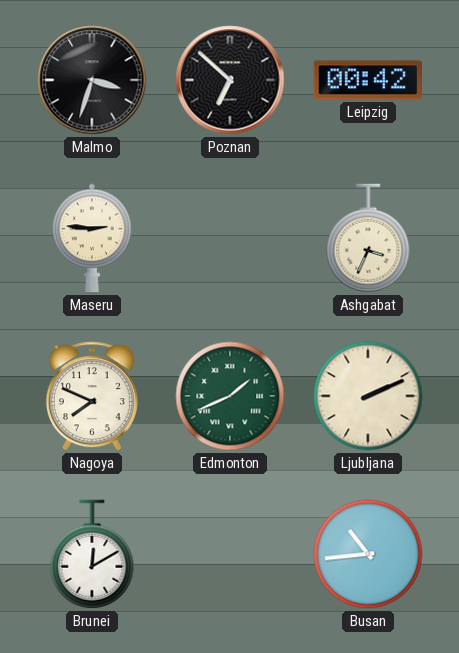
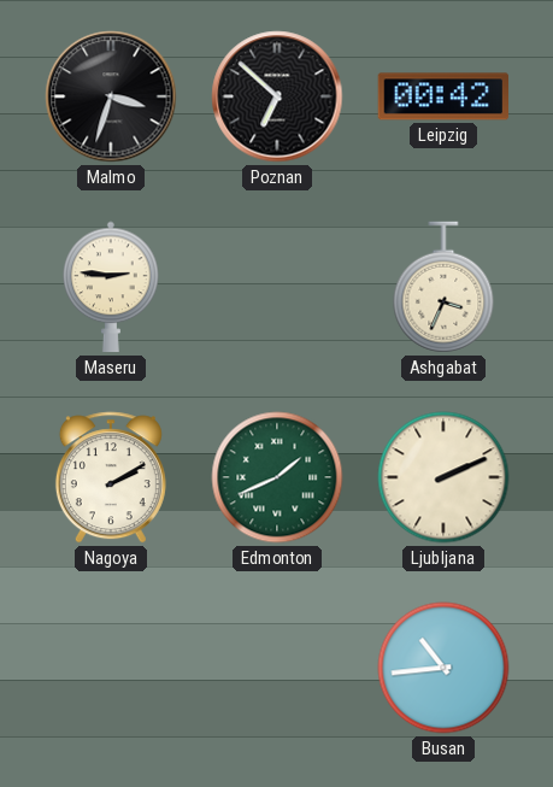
Nagoya: 7:49 -> 2:10 (111, 477)
Brunei: 12:10 -> none (92, 554)
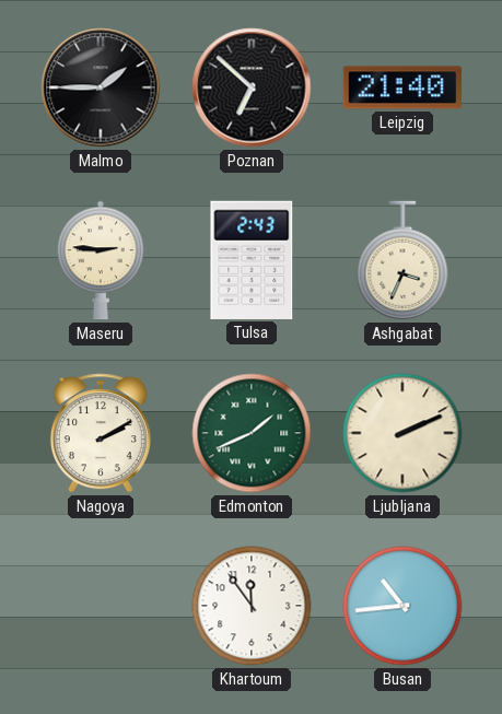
Malmo: 3:33 -> 1:45 (101, 87)
Leipzig: 00:42 -> 21:40 (401, 87)
Tulsa: none -> 2:43 (252, 260)
Khartoum: none -> 11:54 (252, 606)
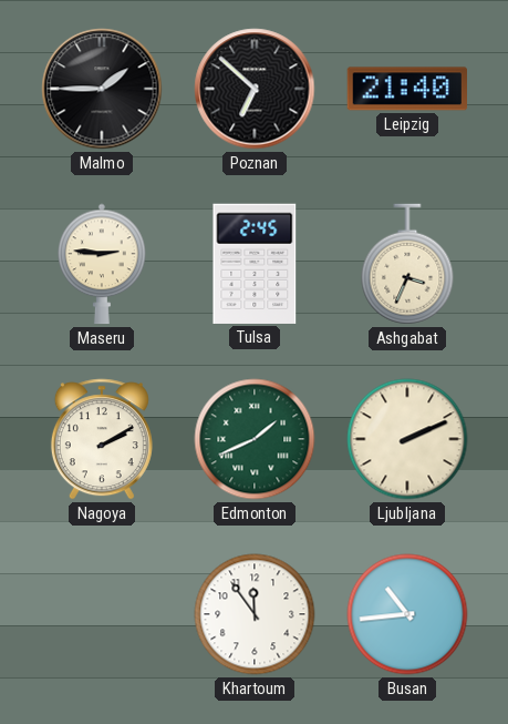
Tulsa: 2:43 -> 2:45 (255, 264)
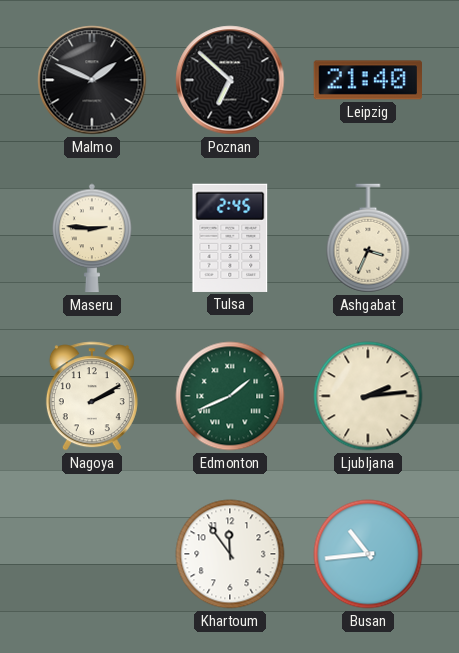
Malmo: 1:45 -> 1:49 (92, 80)
Ljubljana: 2:11 -> 2:14 (368, 396)
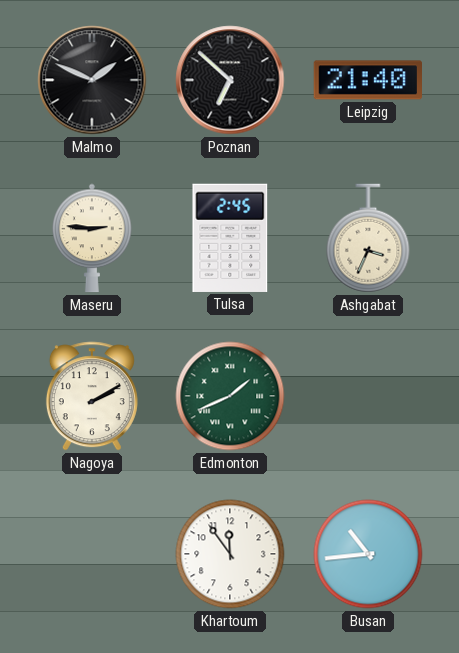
Ljubljana: 2:14 -> none (368, 396)
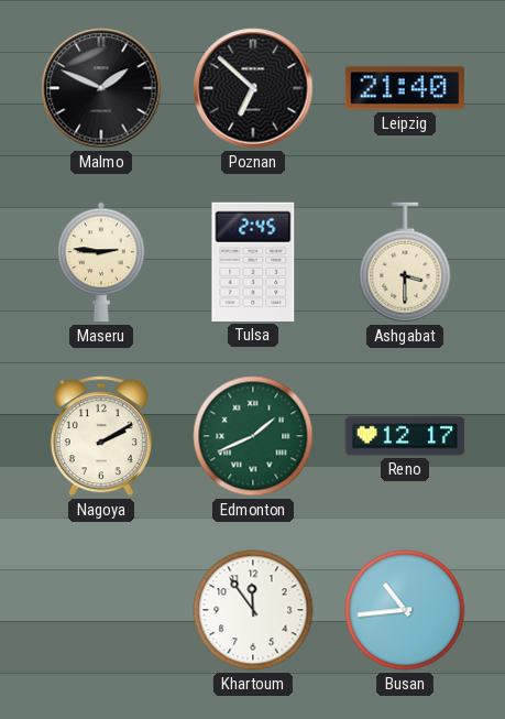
Ashgabat: 3:34 -> 3:30 (405, 262)
Reno: none -> 12:17 (405, 436)
